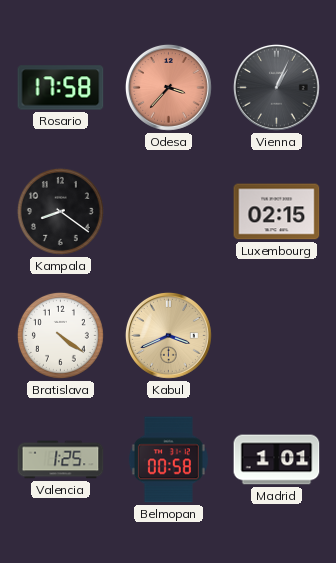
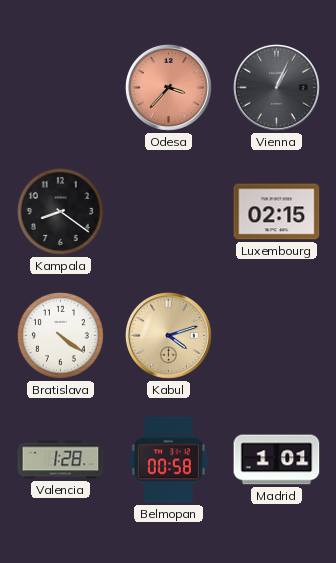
Rosario: 17:58 -> none (61, 88)
Kabul: 3:41 -> 4:12 (169, 336)
Valencia: 1:25 -> 1:28 (61, 460)
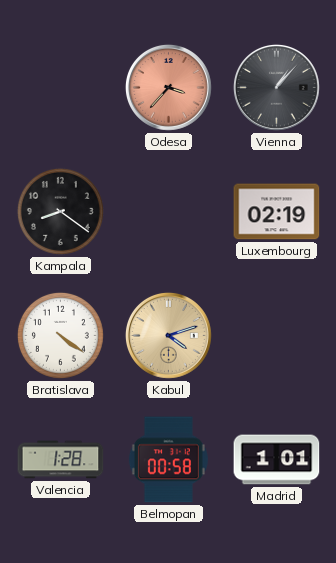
Vienna: 1:04 -> 1:07 (277, 88)
Luxembourg: 02:15 -> 02:19 (277, 212)
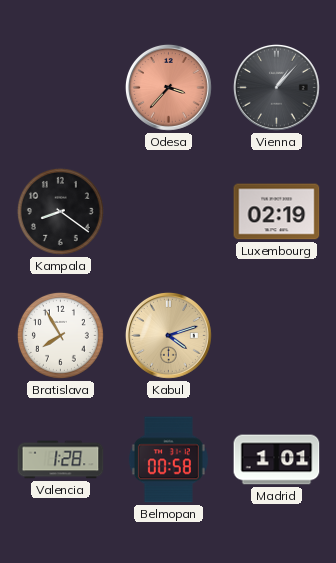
Bratislava: 4:21 -> 7:55 (60, 335)
